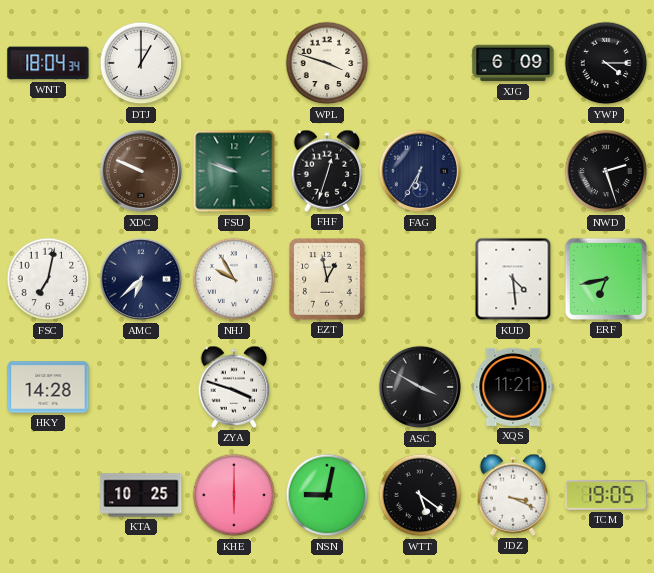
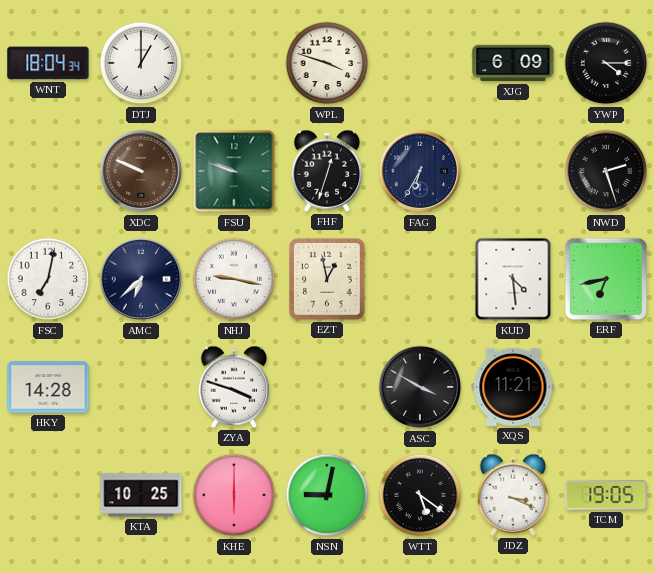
NHJ: 9:55 -> 9:17 (234, 279)
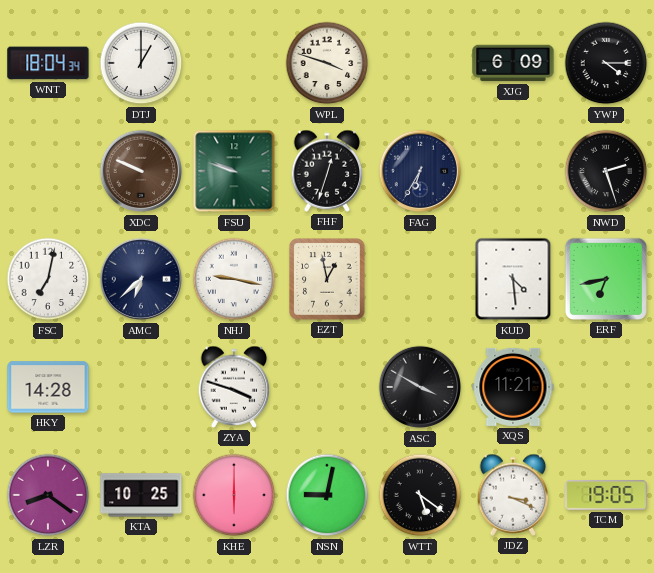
LZR: none -> 8:21 (48, 495)
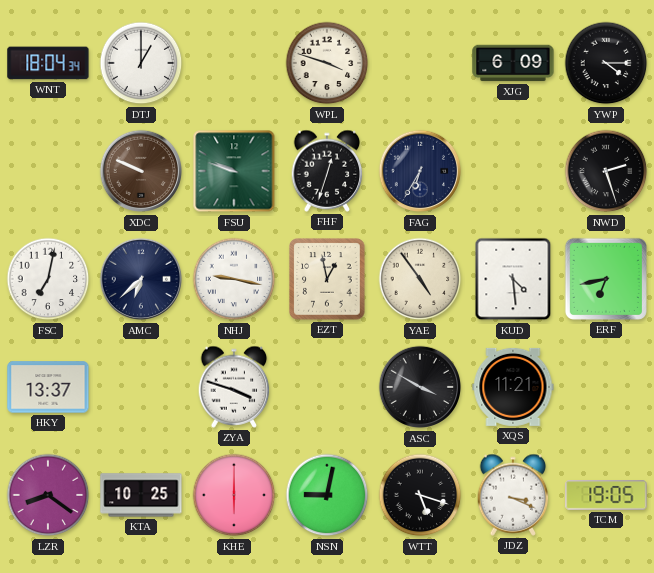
YAE: none -> 4:54 (420, 279)
HKY: 14:28 -> 13:37 (48, 387)
WTT: 5:21 -> 5:18 (420, 495)
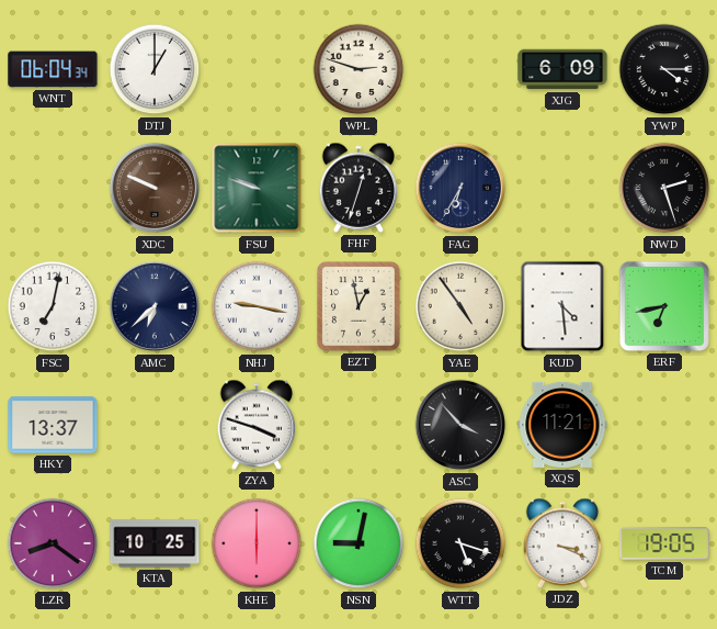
WNT: 18:04 -> 06:04 (53, 69)
WPL: 3:48 -> 2:48 (358, 69)
ASC: 3:50 -> 3:53 (460, 425)
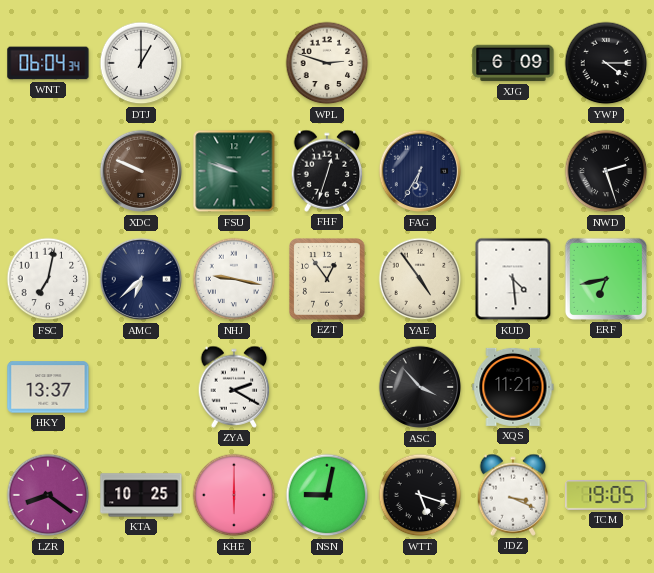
EZT: 12:58 -> 12:54 (327, 279)
ZYA: 3:48 -> 2:20 (234, 387)
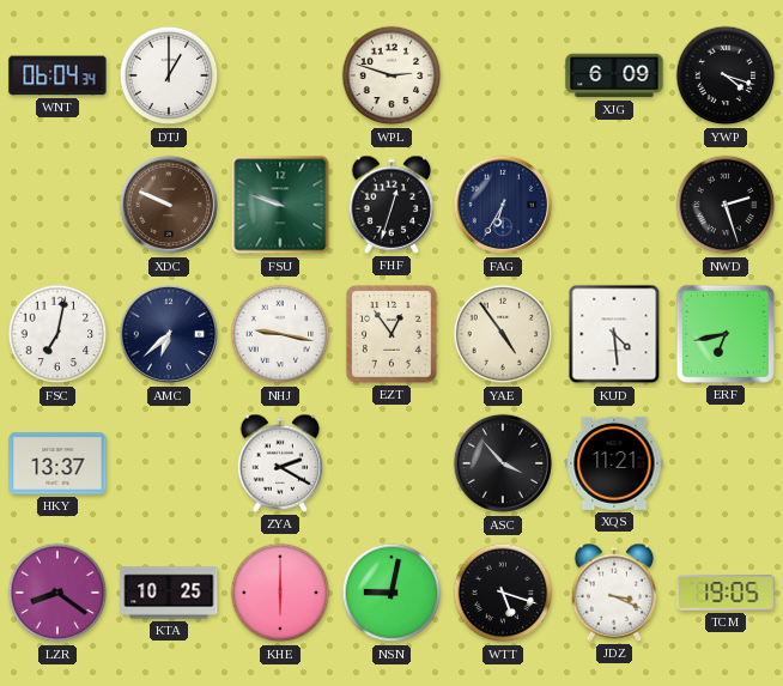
YWP: 4:15 -> 4:18 (726, 75)
